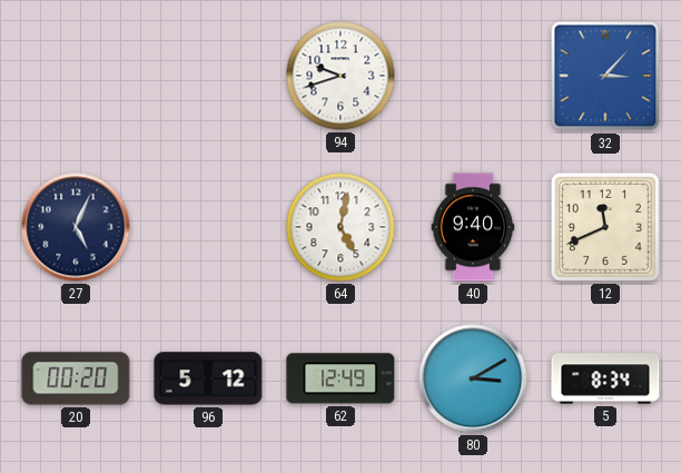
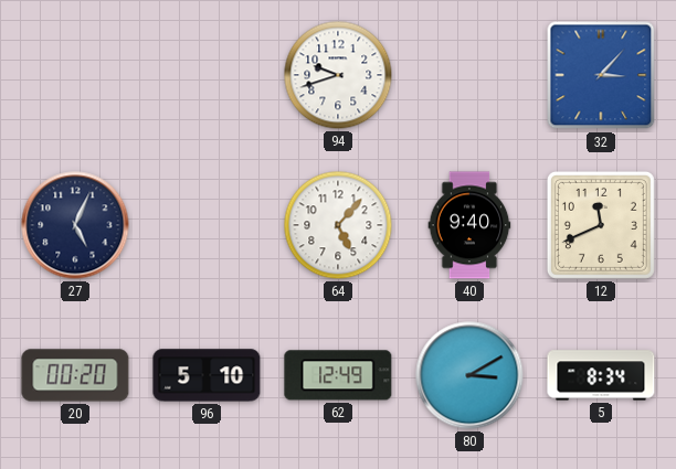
64: 5:02 -> 5:07 (338, 225)
96: 5:12 -> 5:10 (207, 375)
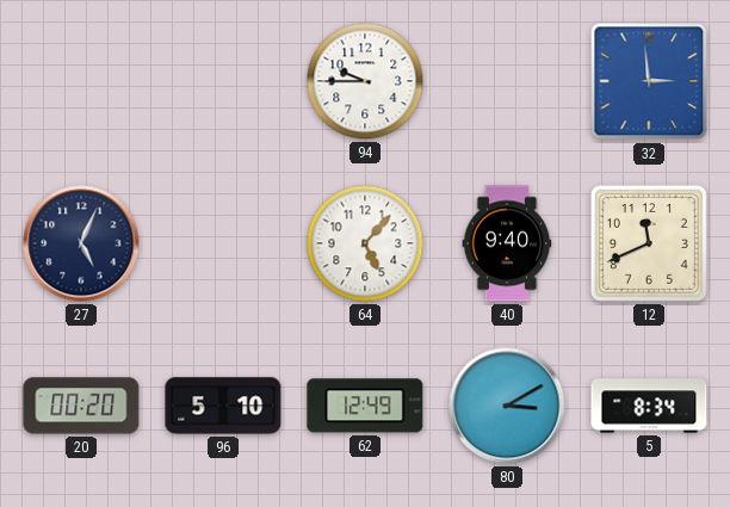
94: 9:42 -> 9:45 (365, 81)
32: 3:07 -> 2:59 (649, 81)
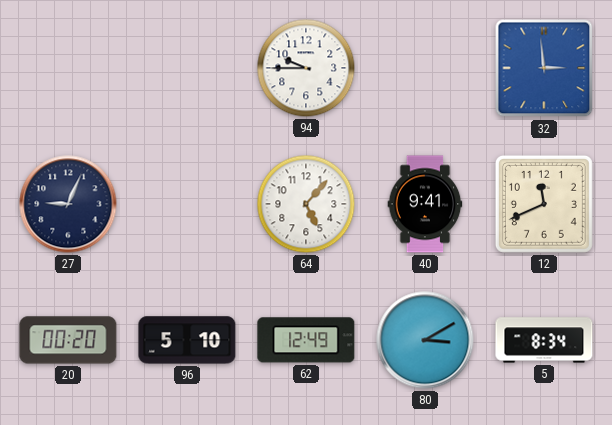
27: 5:04 -> 9:04 (68, 204)
40: 9:40 -> 9:41 (425, 204)
